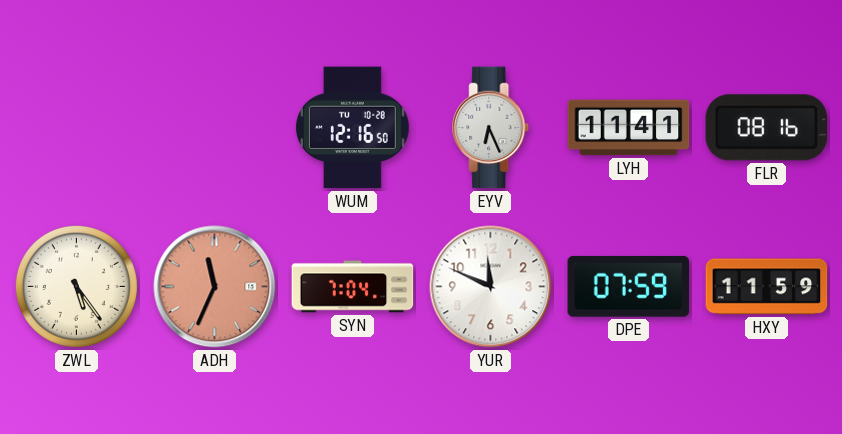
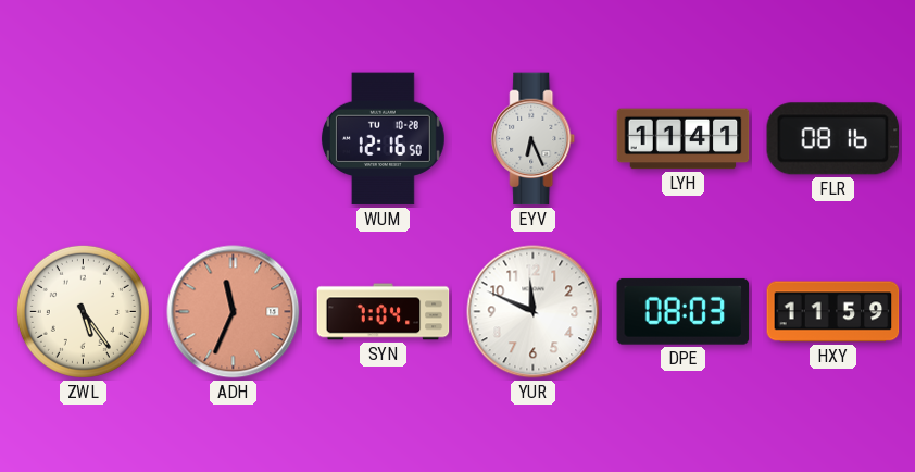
DPE: 07:59 -> 08:03 (684, 311)
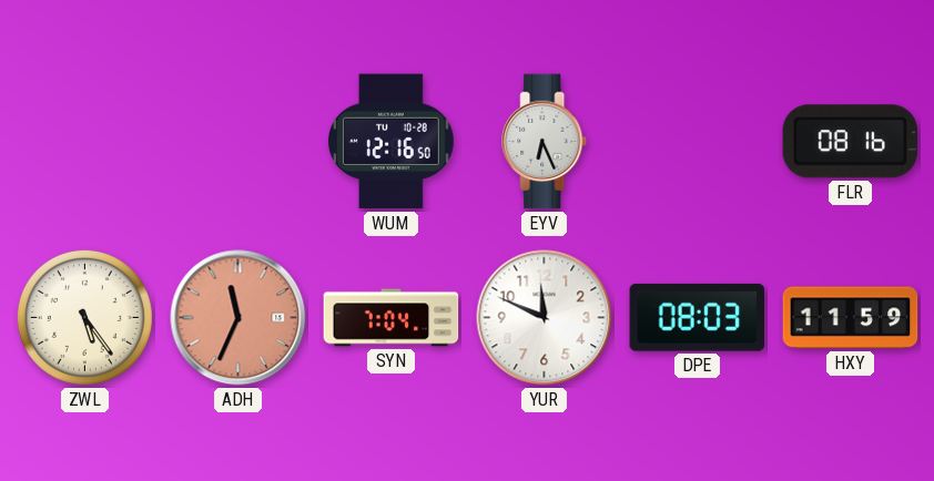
LYH: 11:41 -> none (684, 139)
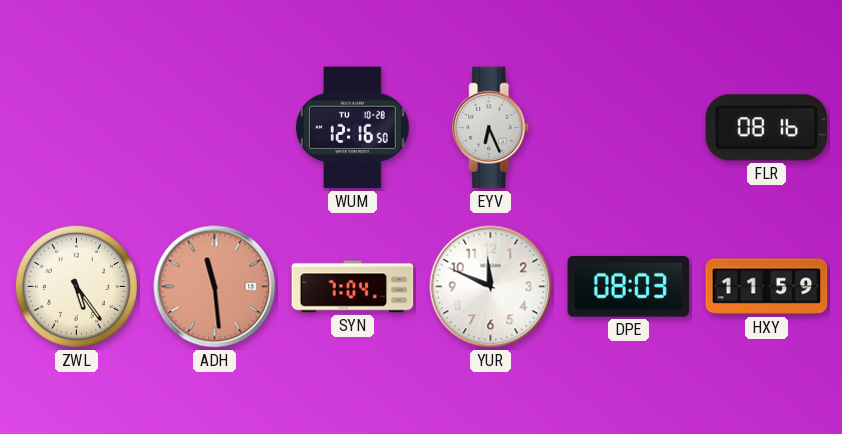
ADH: 11:34 -> 11:29 (215, 287)
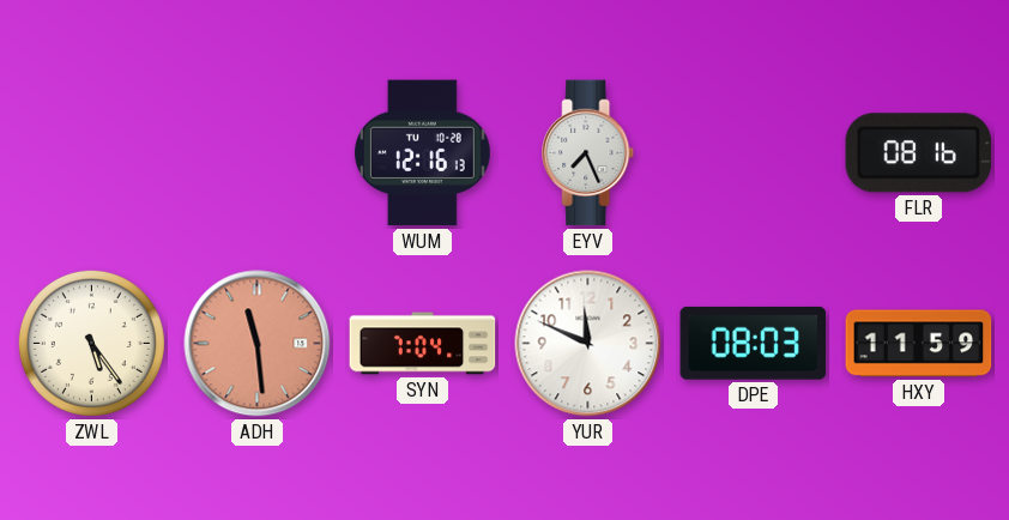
WUM: 12:16:50 -> 12:16:13 (422, 153)
EYV: 6:26 -> 7:26 (588, 153)
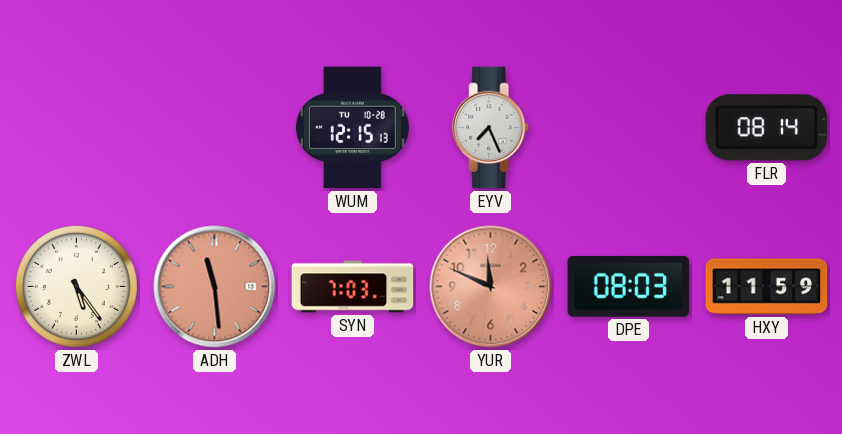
WUM: 12:16 -> 12:15 (352, 128)
FLR: 08:16 -> 08:14 (767, 128)
SYN: 7:04 -> 7:03 (353, 287)
YUR dial: white -> salmon (491, 287)
